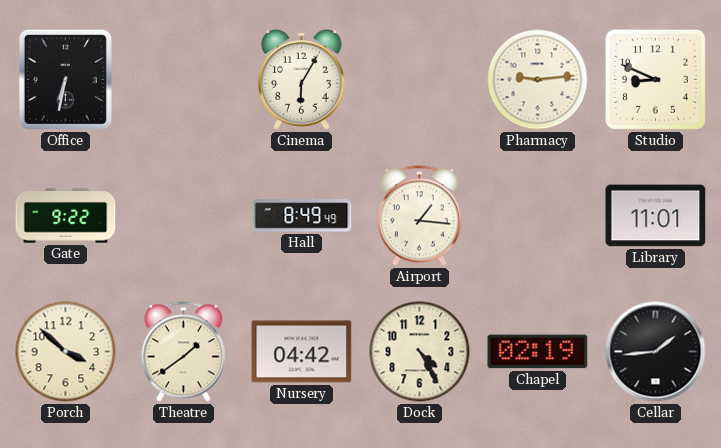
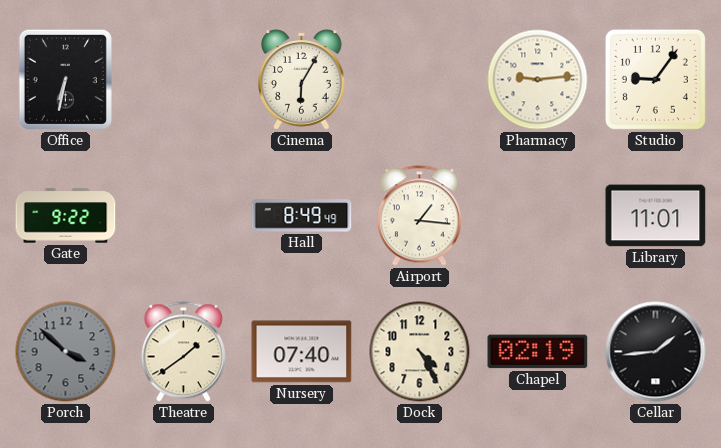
Studio: 8:49 -> 9:06 (655, 79)
Porch dial: cream -> grey (66, 352)
Nursery: 04:42 -> 07:40 (302, 352)
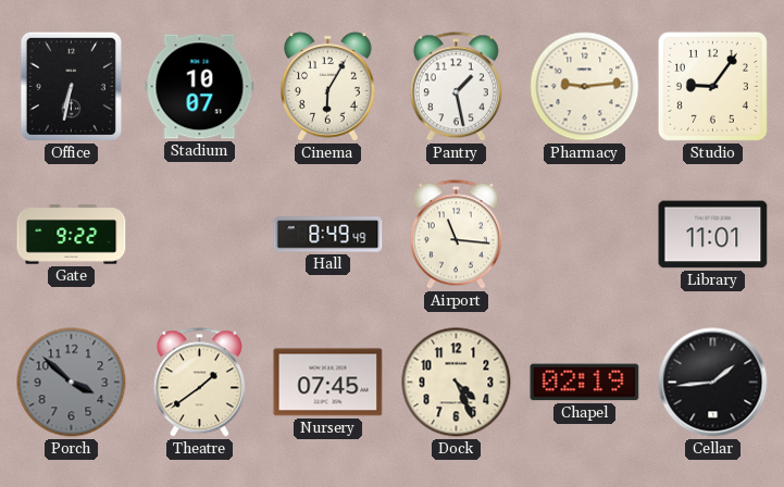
Stadium: none -> 10:07 (200, 87)
Pantry: none -> 1:28 (456, 87)
Airport: 1:16 -> 11:16 (456, 235)
Nursery: 07:40 -> 07:45 (328, 383)
Dock: 4:25 -> 4:26 (457, 383)
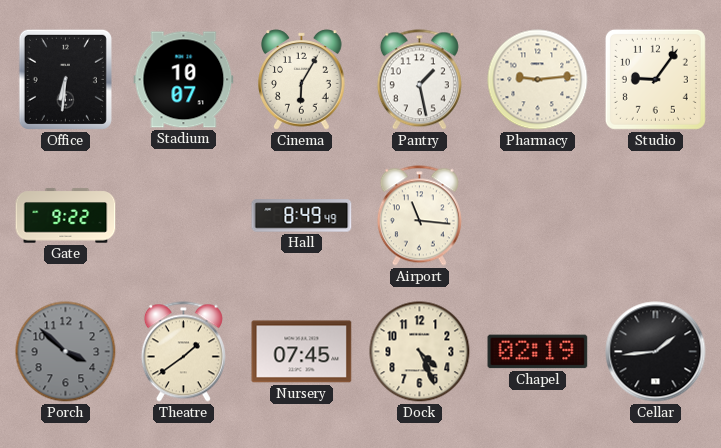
Office: 6:32 -> 6:31 (65, 79)
Library: 11:01 -> none (713, 235)
